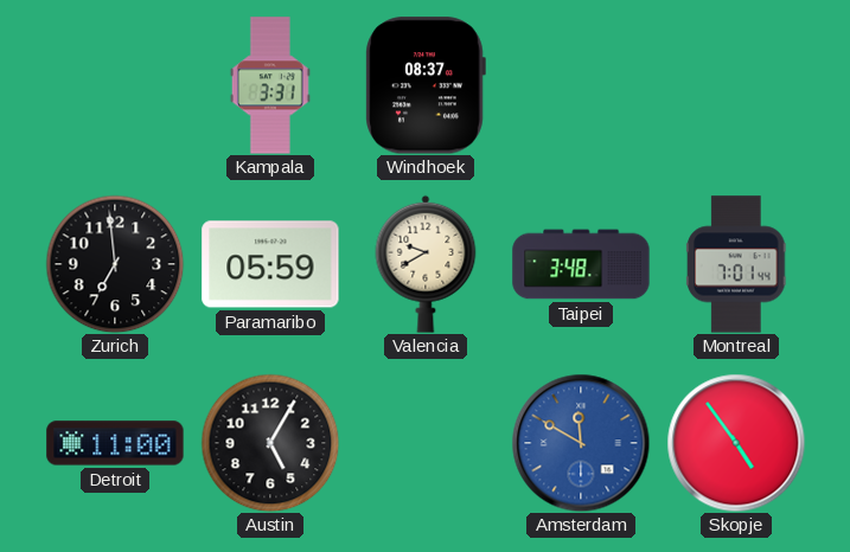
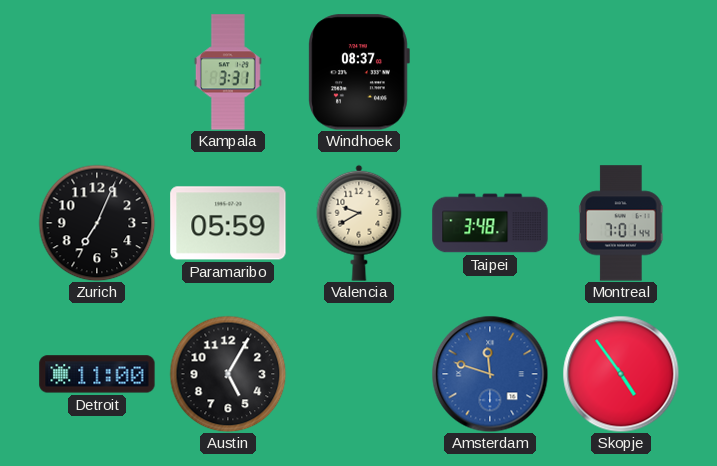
Zurich: 6:59 -> 7:04 (97, 223)
Amsterdam: 11:50 -> 11:48 (490, 374)
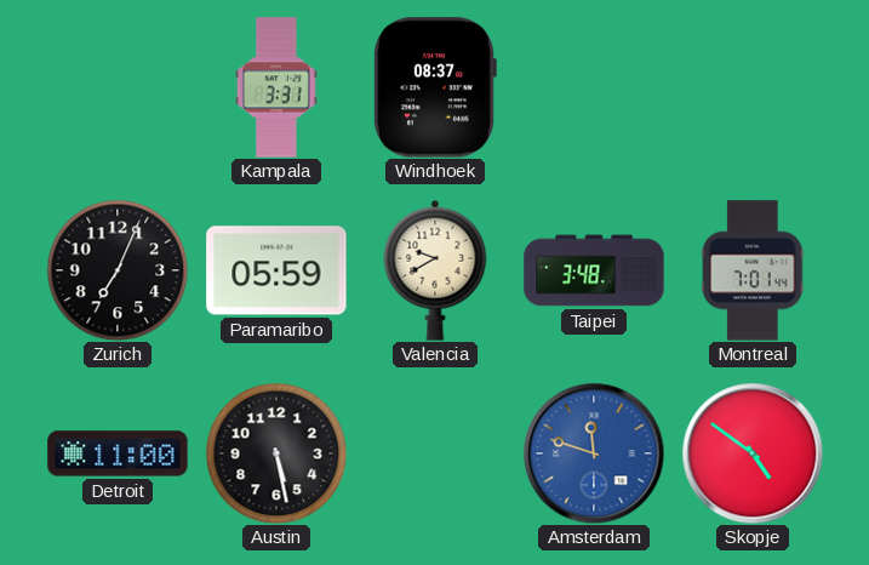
Austin: 5:05 -> 5:28 (276, 453)
Skopje: 4:54 -> 4:51 (753, 453)
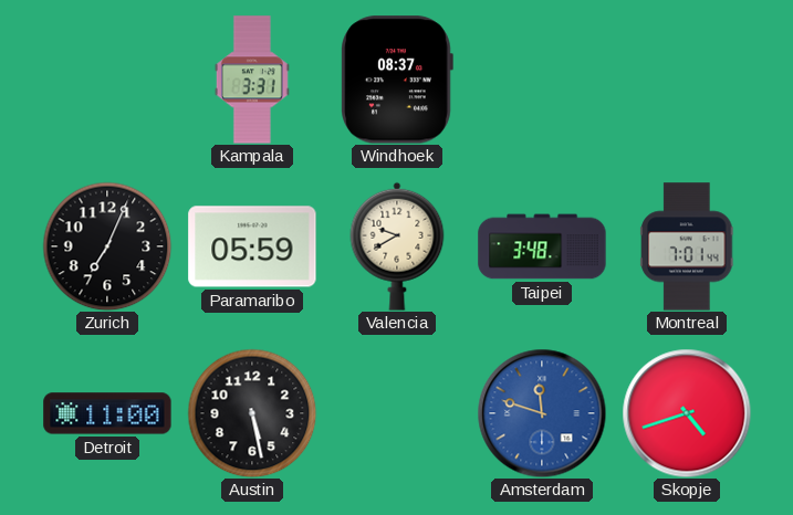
Skopje: 4:51 -> 4:42 (687, 413)
